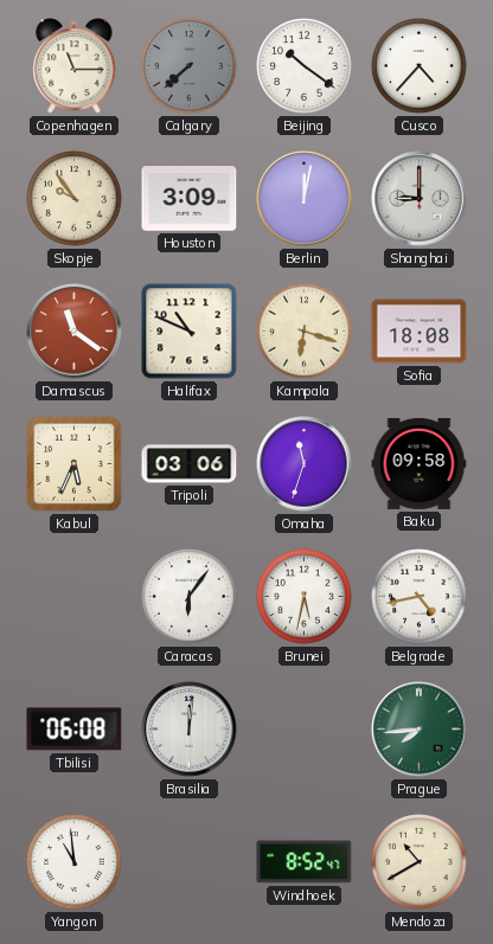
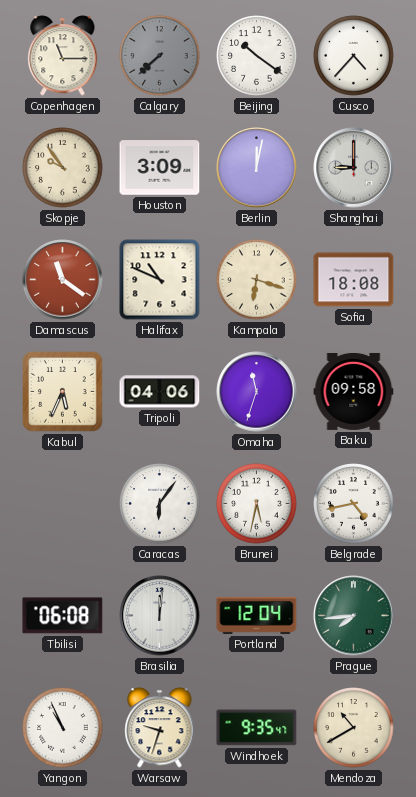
Tripoli: 03:06 -> 04:06 (160, 392)
Portland: none -> 12:04 (257, 615)
Yangon: 10:59 -> 10:56 (63, 728)
Warsaw: none -> 9:33 (160, 728)
Windhoek: 8:52 -> 9:35 (257, 728)
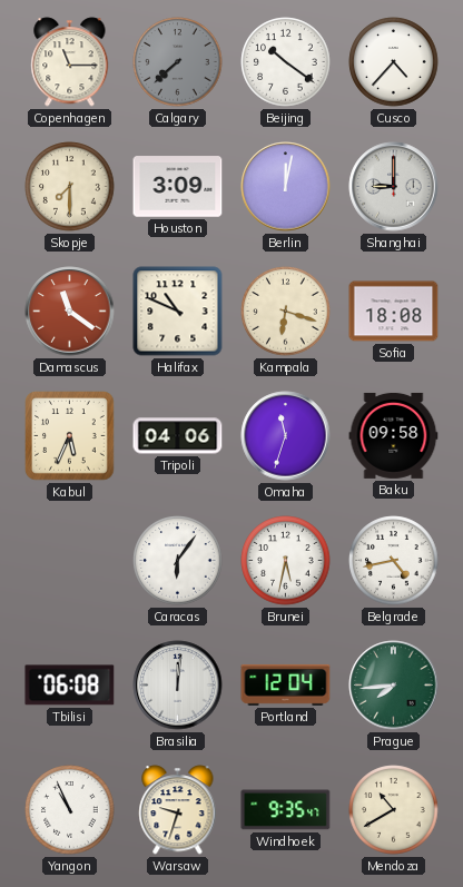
Skopje: 9:54 -> 7:30 (70, 187)
